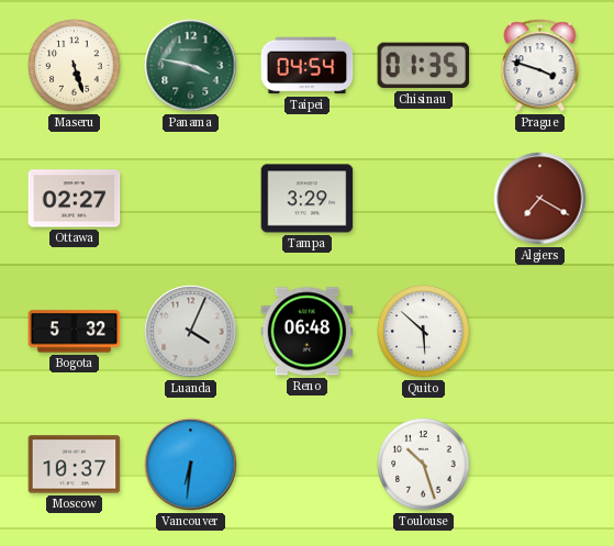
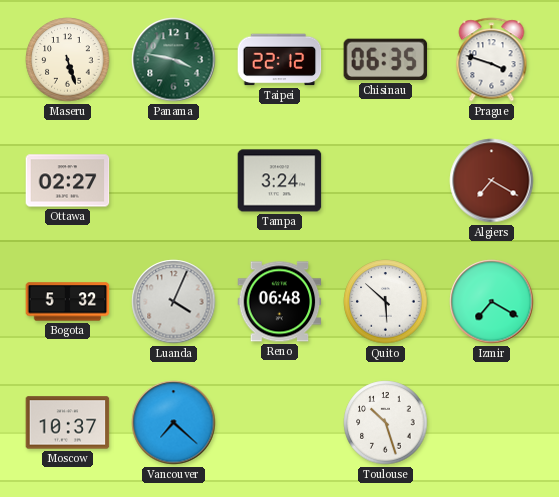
Taipei: 04:54 -> 22:12 (280, 60)
Chisinau: 01:35 -> 06:35 (386, 60)
Tampa: 3:29 -> 3:24 (280, 181)
Izmir: none -> 7:20 (492, 302)
Vancouver: 6:31 -> 7:22 (174, 423)
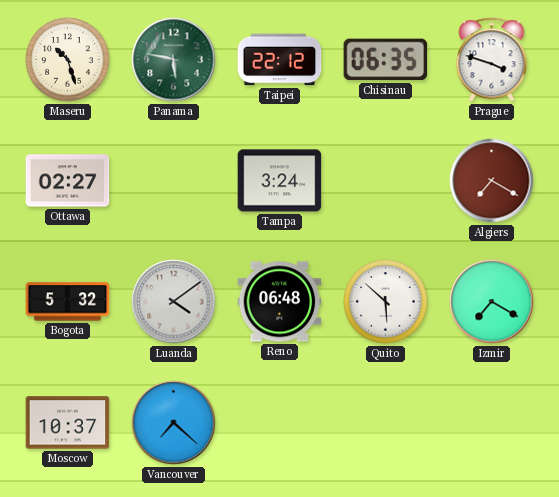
Maseru: 5:27 -> 10:27 (68, 60)
Panama: 3:47 -> 5:47 (174, 60)
Luanda: 4:04 -> 4:09 (174, 302)
Toulouse: 10:27 -> none (386, 423)
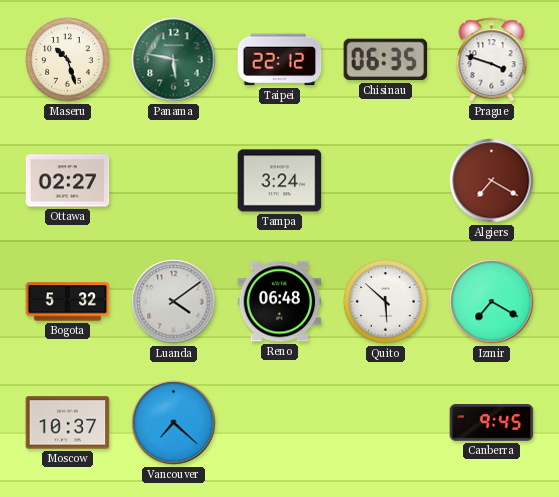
Canberra: none -> 9:45 (492, 423)
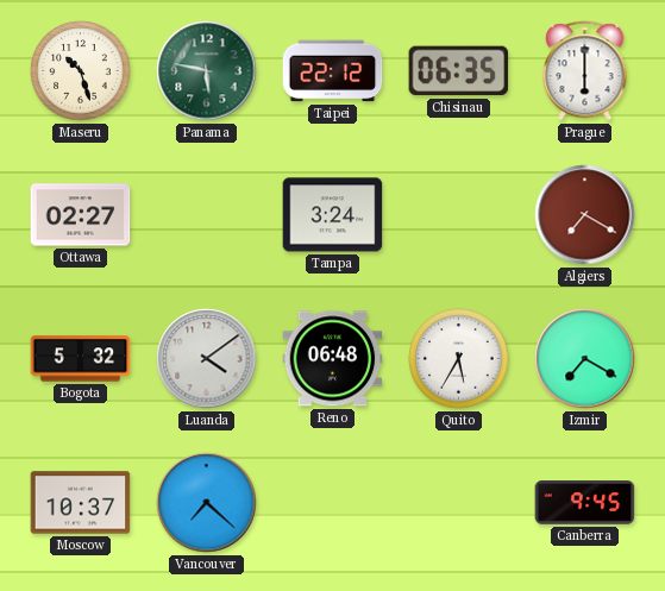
Prague: 3:48 -> 6:00 (585, 71)
Quito: 5:52 -> 5:35 (459, 359)
